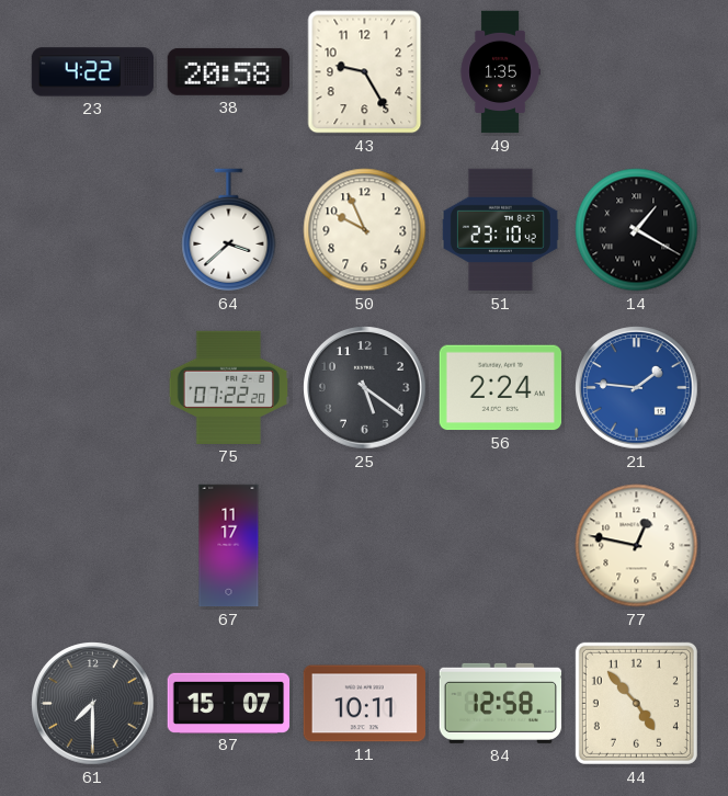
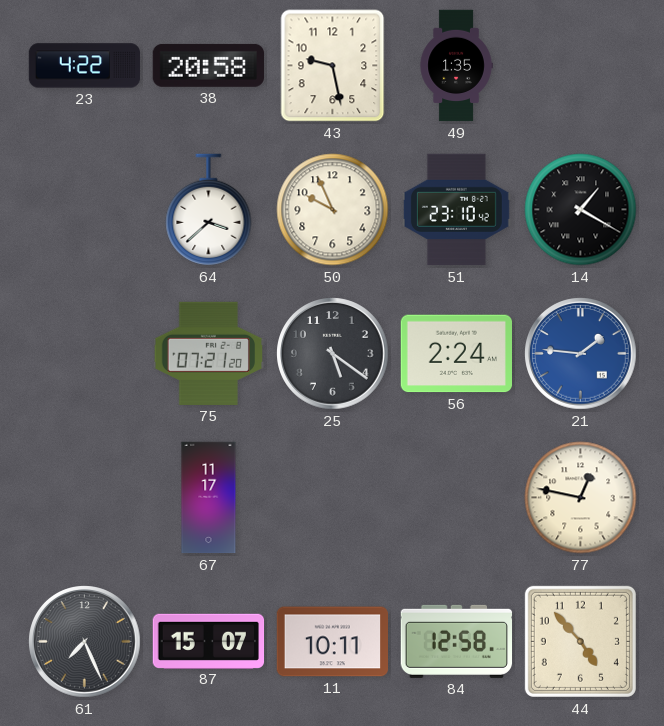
43: 9:25 -> 9:28 (333, 66)
75: 07:22 -> 07:21 (209, 353)
61: 7:30 -> 7:26 (85, 642)
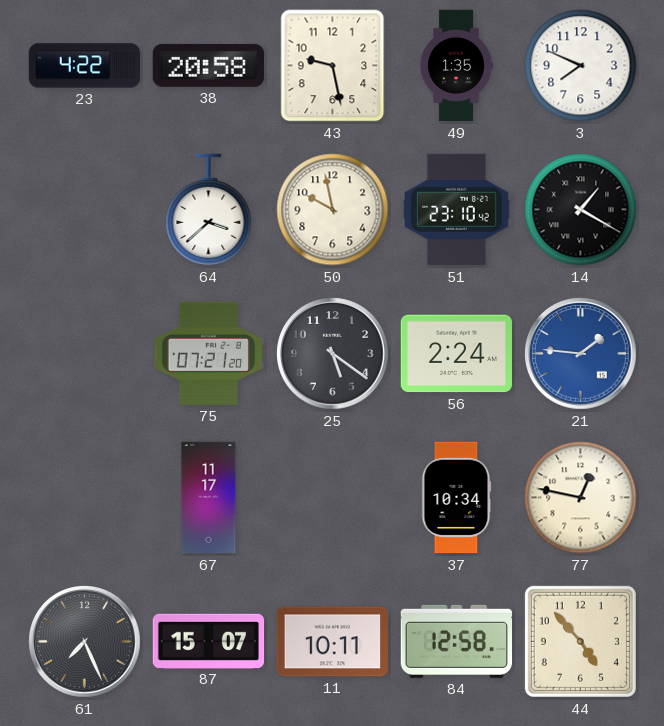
3: none -> 7:49 (581, 66)
50: 9:56 -> 9:58 (333, 210)
37: none -> 10:34 (456, 498)
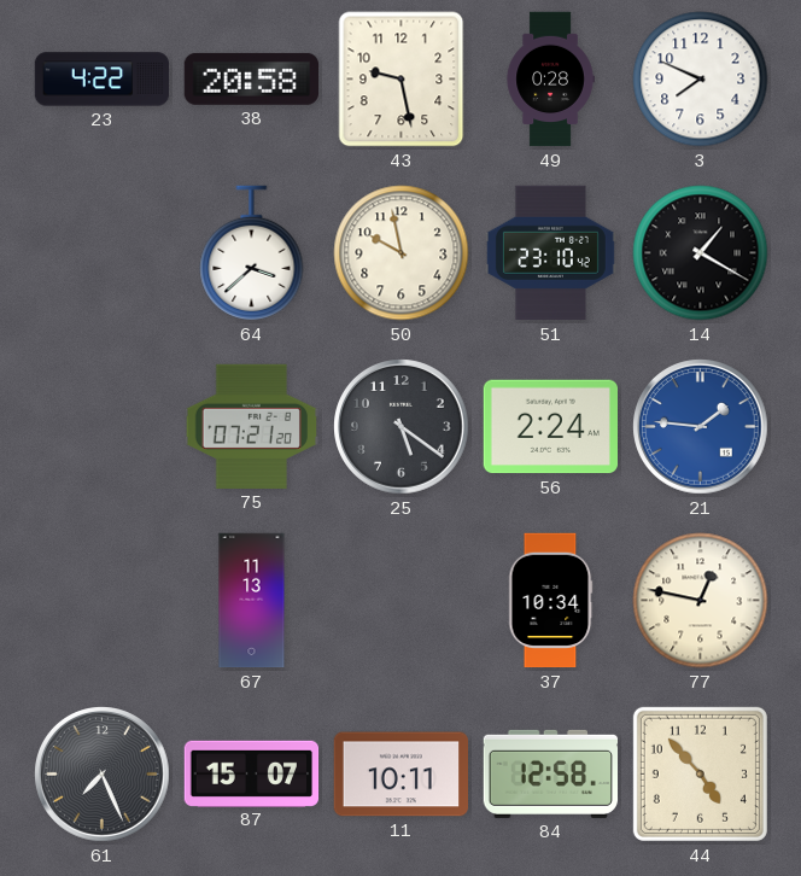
49: 1:35 -> 0:28 (550, 80)
67: 11:17 -> 11:13 (252, 601)
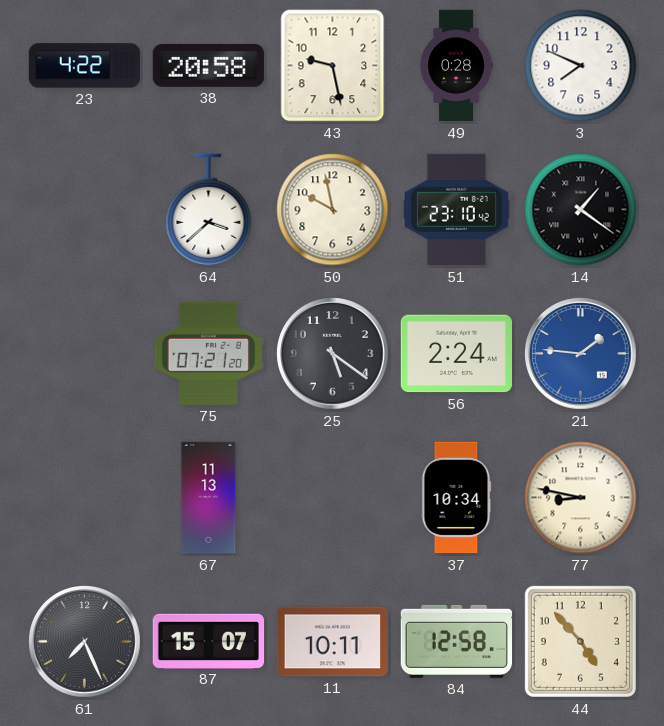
14: 1:20 -> 1:21 (581, 210)
77: 12:47 -> 8:47 (581, 498)
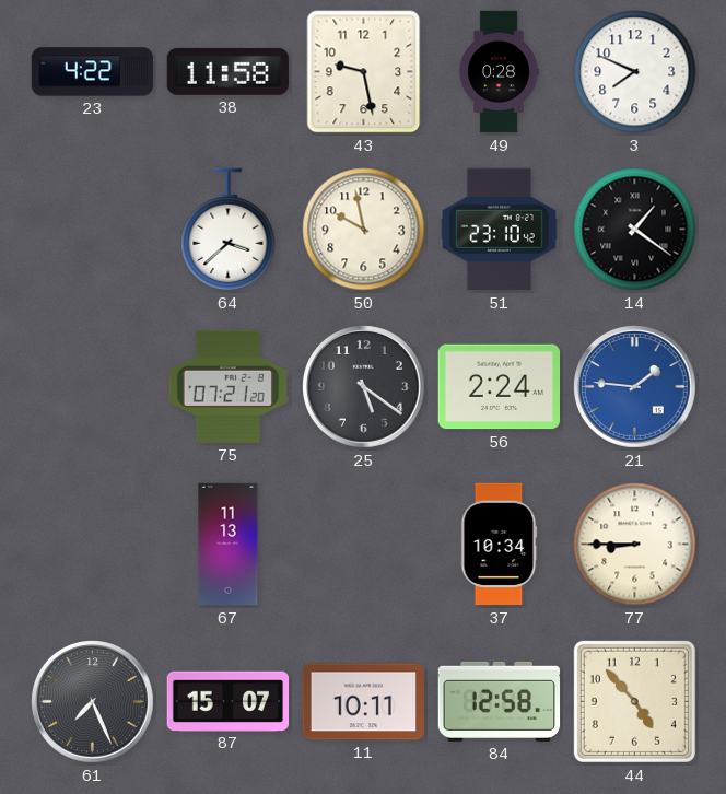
38: 20:58 -> 11:58 (227, 71)
77: 8:47 -> 8:45 (635, 545)
